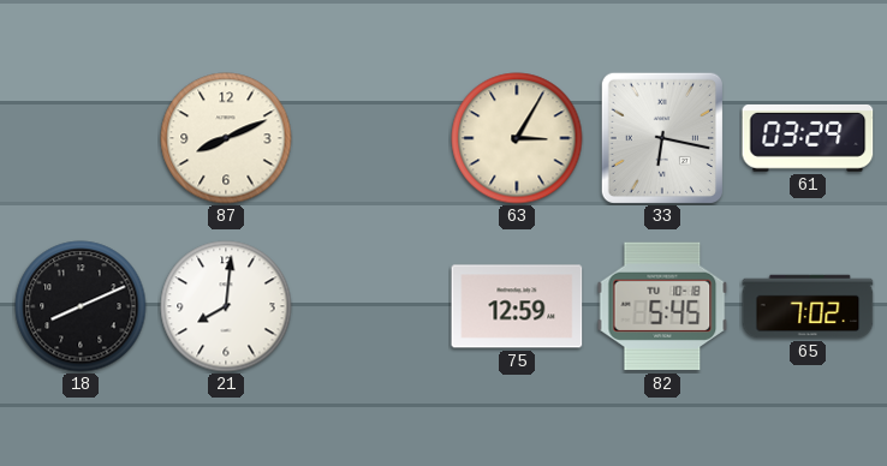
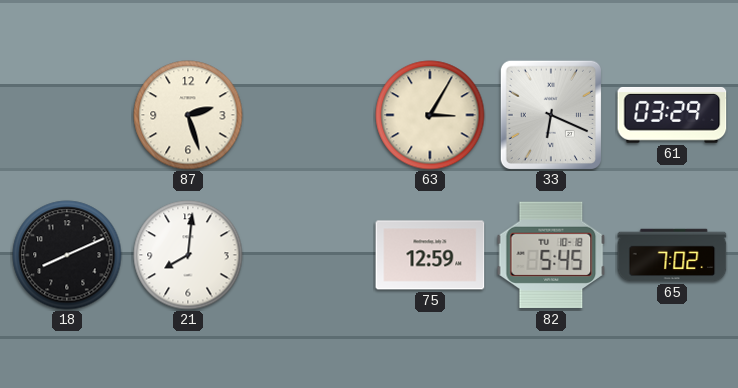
87: 8:11 -> 2:27 (188, 115)
33: 6:17 -> 6:19 (551, 115)
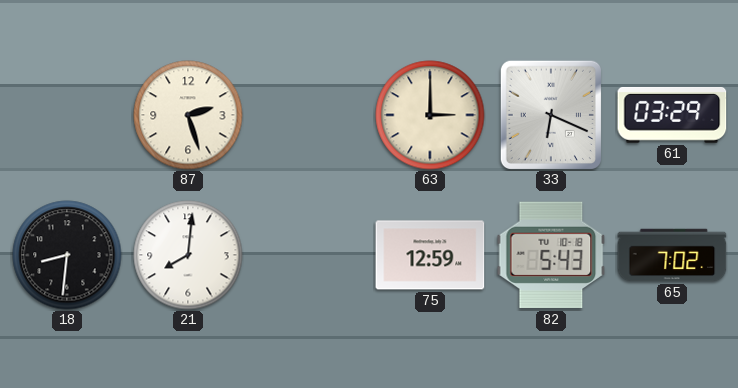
63: 3:05 -> 3:00 (430, 115)
18: 8:11 -> 8:31 (67, 255)
82: 5:45 -> 5:43 (551, 255)
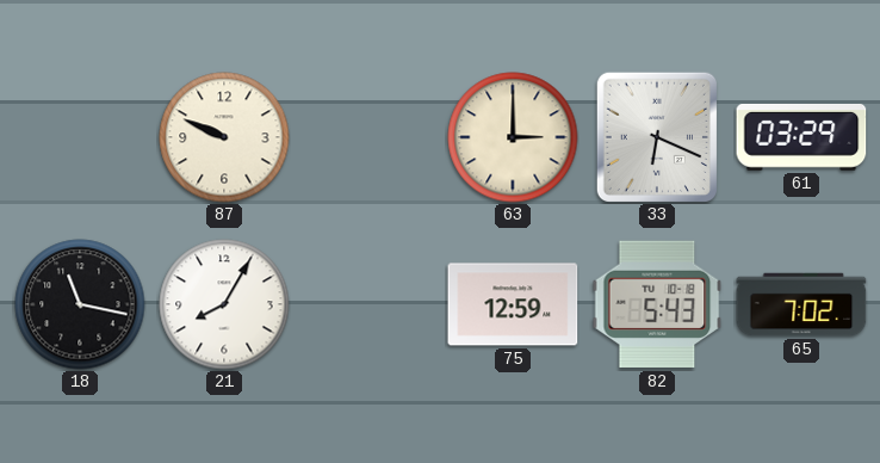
87: 2:27 -> 9:49 (224, 137)
18: 8:31 -> 11:17 (80, 304)
21: 8:01 -> 8:05 (224, 304)
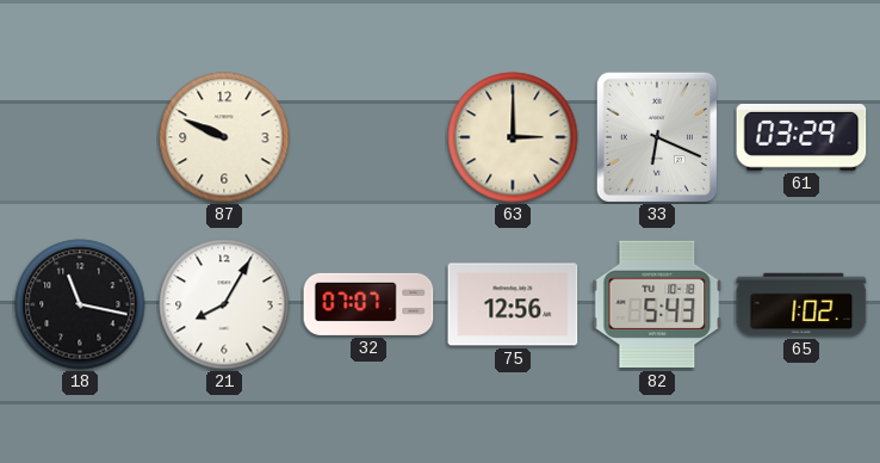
32: none -> 07:07 (368, 304)
75: 12:59 -> 12:56 (513, 304)
65: 7:02 -> 1:02 (801, 304)
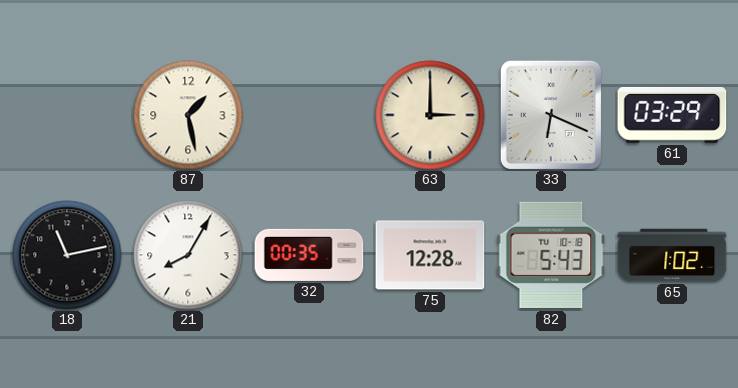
87: 9:49 -> 1:28 (188, 115)
18: 11:17 -> 11:13 (67, 255)
32: 07:07 -> 00:35 (309, 255)
75: 12:56 -> 12:28 (430, 255)
